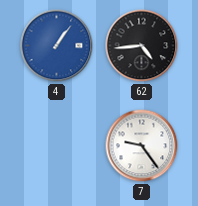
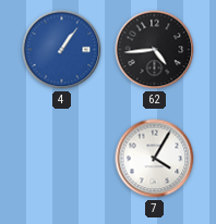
7: 9:24 -> 4:05 (155, 159)
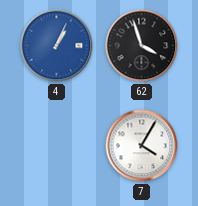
4: 1:06 -> 1:04 (57, 46)
62: 4:44 -> 3:57 (142, 46)
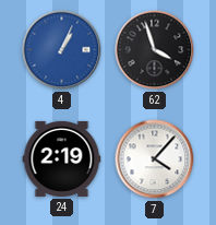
24: none -> 2:19 (62, 158)
7: 4:05 -> 4:07 (155, 159)
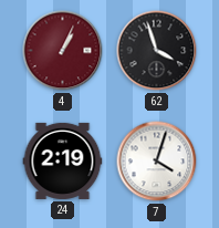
4 dial: blue -> burgundy (63, 51)
7: 4:07 -> 4:03 (157, 162)
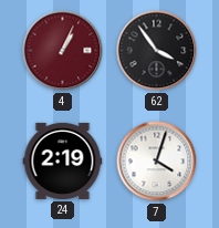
62: 3:57 -> 3:54 (157, 51)
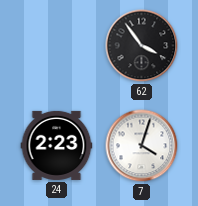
4: 1:04 -> none (63, 51)
24: 2:19 -> 2:23 (57, 145)
